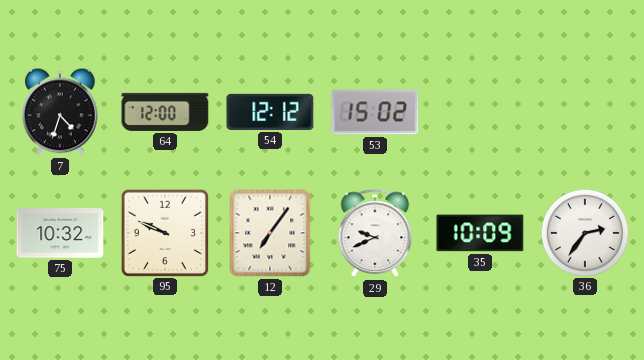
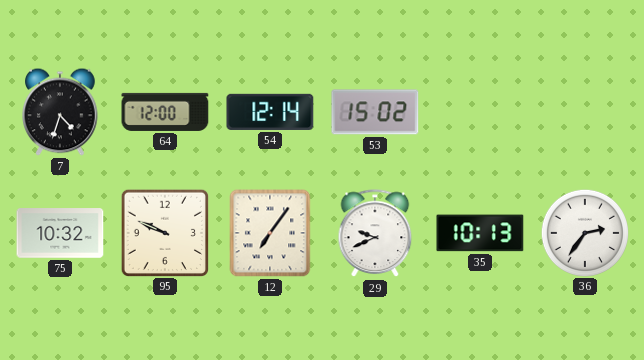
54: 12:12 -> 12:14 (270, 112)
35: 10:09 -> 10:13 (480, 233)
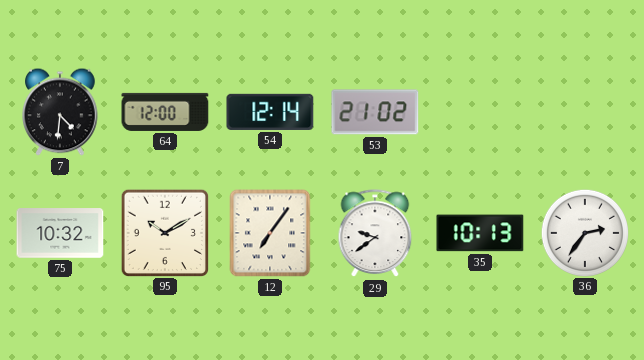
7: 4:33 -> 4:31 (60, 112)
53: 15:02 -> 21:02 (375, 112)
95: 9:49 -> 10:10 (164, 232)
29: 9:41 -> 9:39 (375, 234)
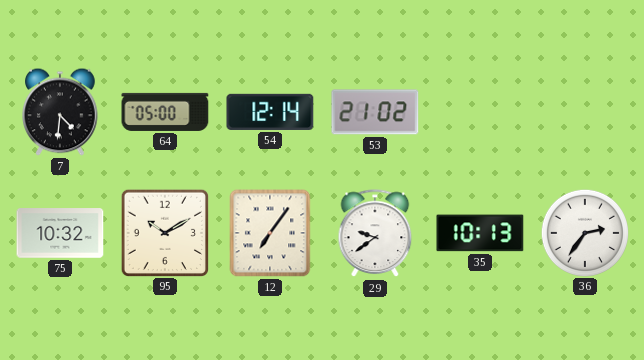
64: 12:00 -> 05:00 (165, 112)
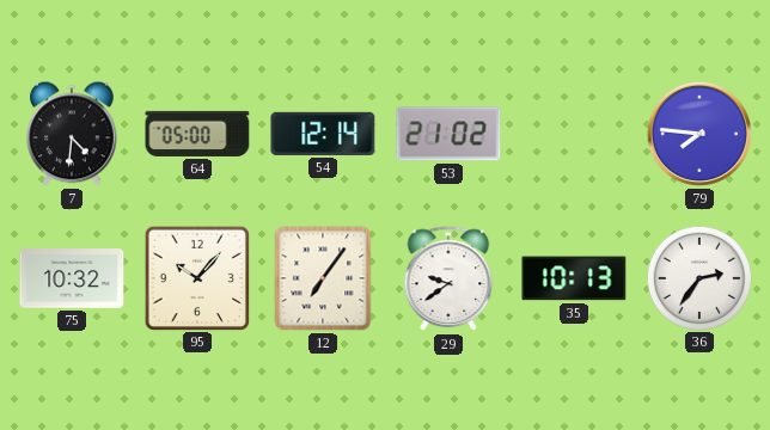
79: none -> 7:46 (699, 134)
95: 10:10 -> 10:07 (196, 277)
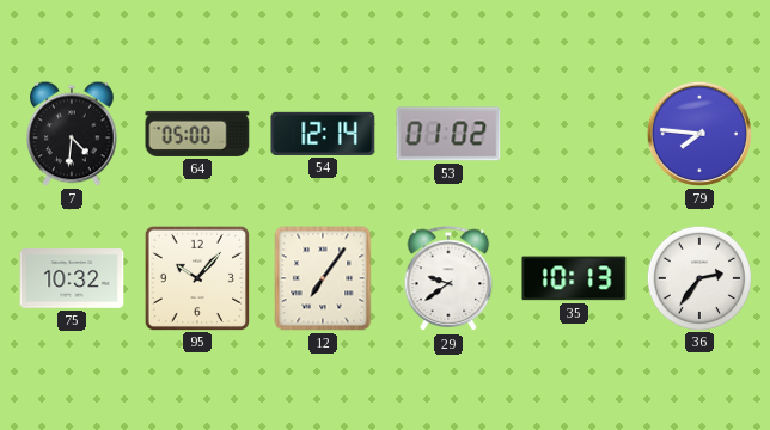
53: 21:02 -> 01:02 (448, 134)
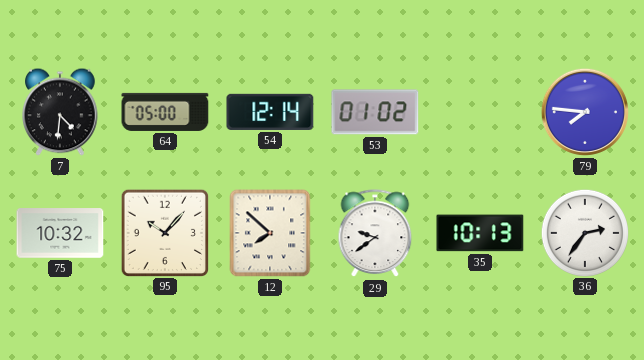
12: 7:06 -> 7:52 (270, 233)
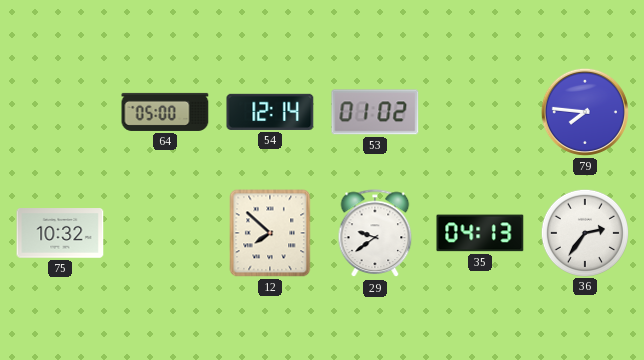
7: 4:31 -> none (60, 112)
95: 10:07 -> none (164, 232)
35: 10:13 -> 04:13 (480, 233)
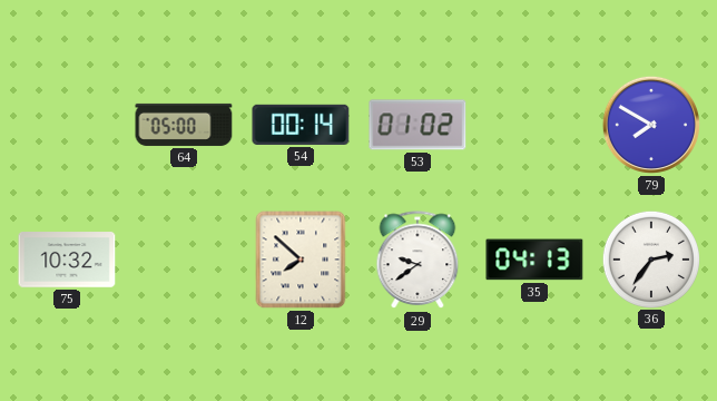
54: 12:14 -> 00:14 (301, 125)
79: 7:46 -> 7:50 (651, 125)
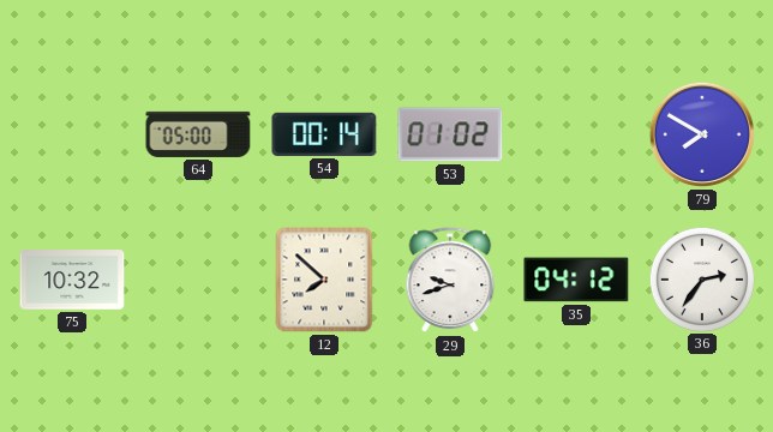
29: 9:39 -> 9:42 (450, 281)
35: 04:13 -> 04:12 (576, 280)
